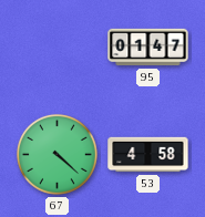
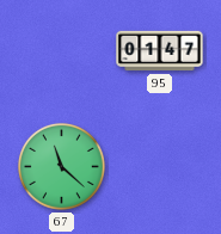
67: 4:22 -> 11:22 (62, 166)
53: 4:58 -> none (148, 155)
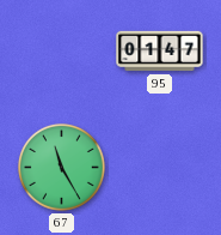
67: 11:22 -> 11:25 (62, 167)
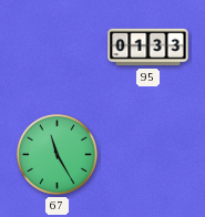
95: 01:47 -> 01:33 (148, 48)
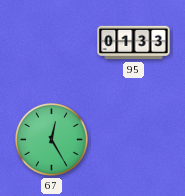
67: 11:25 -> 12:25 (52, 139)
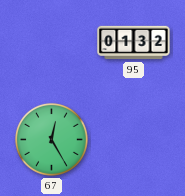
95: 01:33 -> 01:32 (134, 43)
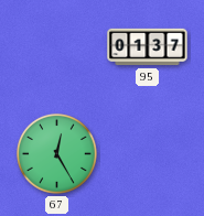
95: 01:32 -> 01:37 (148, 47)
